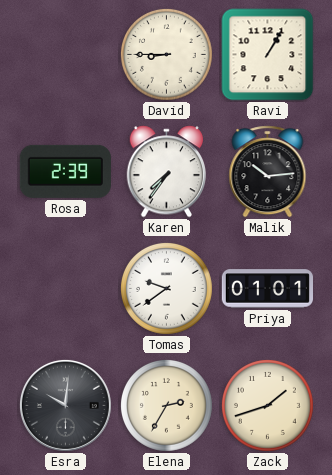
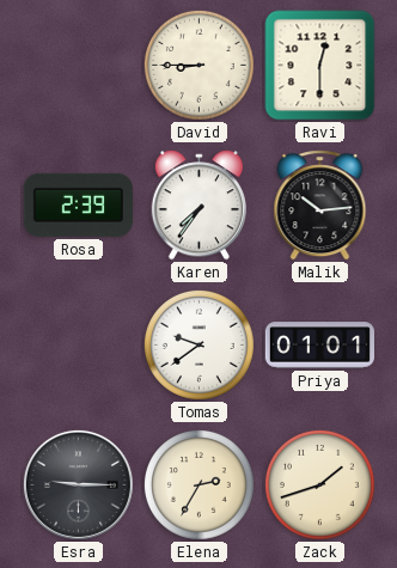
Ravi: 1:05 -> 12:30 (320, 66)
Esra: 10:01 -> 9:15 (78, 484)
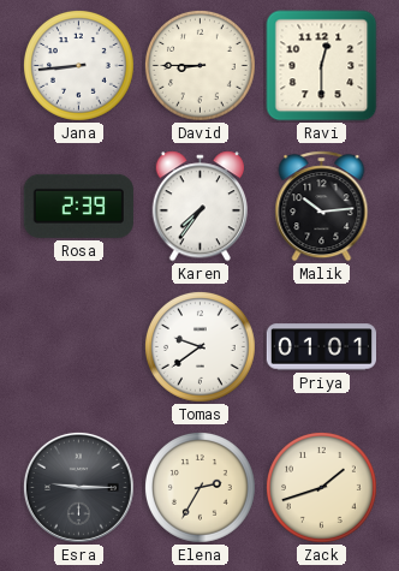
Jana: none -> 8:44 (78, 65)
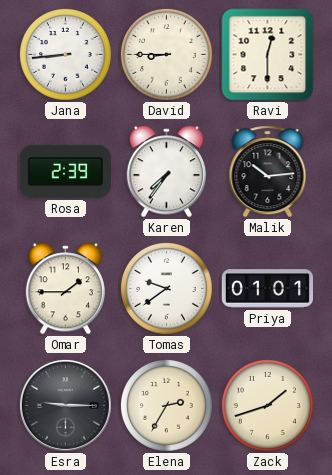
Omar: none -> 1:45 (65, 289)
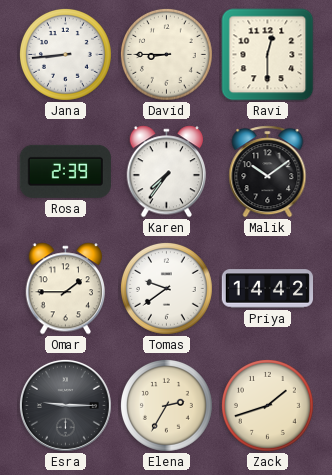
Malik: 10:14 -> 10:09 (268, 172)
Priya: 01:01 -> 14:42 (267, 289)
